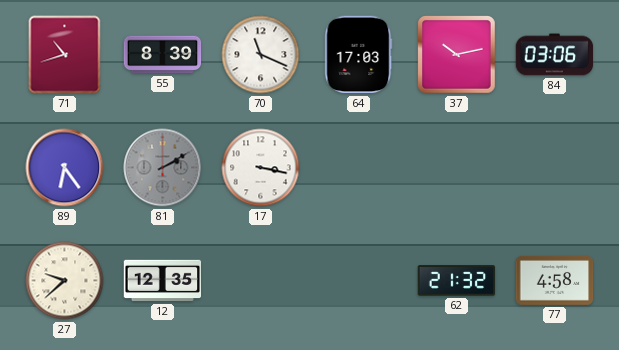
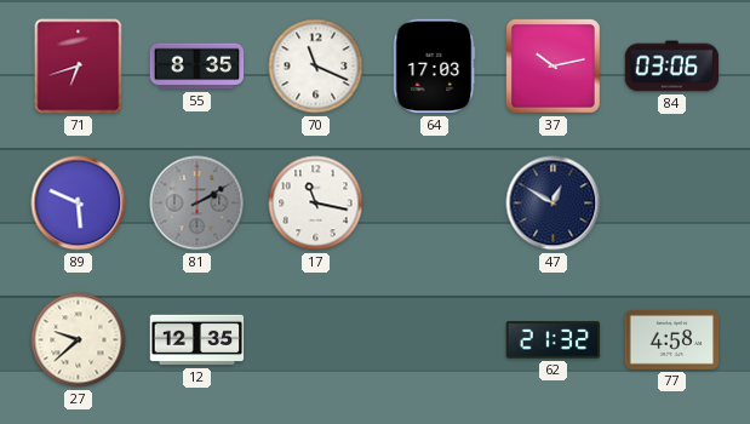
71: 10:42 -> 6:42 (79, 67)
55: 8:39 -> 8:35 (197, 67)
89: 6:24 -> 5:49 (79, 204)
17: 3:17 -> 11:17 (316, 204)
47: none -> 12:50 (554, 204)
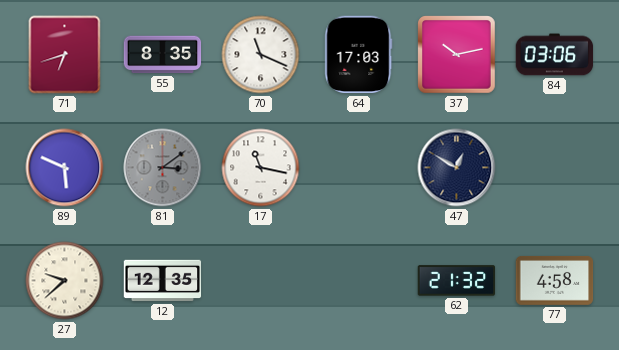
81: 2:10 -> 3:09 (163, 168)
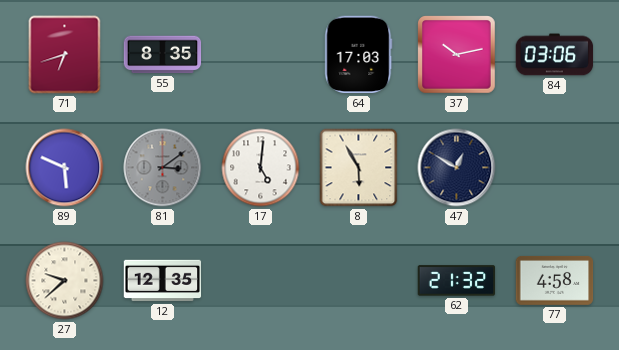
70: 11:19 -> none (261, 55)
17: 11:17 -> 5:01 (261, 168)
8: none -> 5:55 (359, 168)
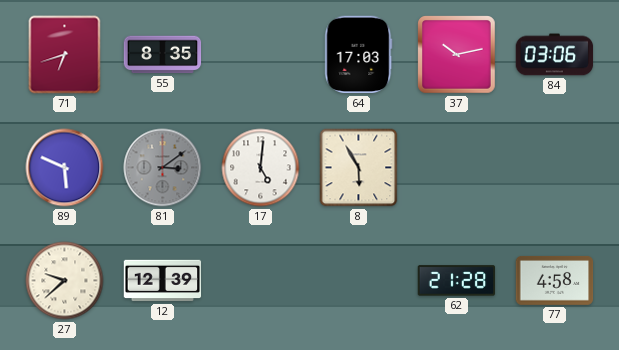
47: 12:50 -> none (457, 168)
12: 12:35 -> 12:39 (163, 281)
62: 21:32 -> 21:28 (457, 281)
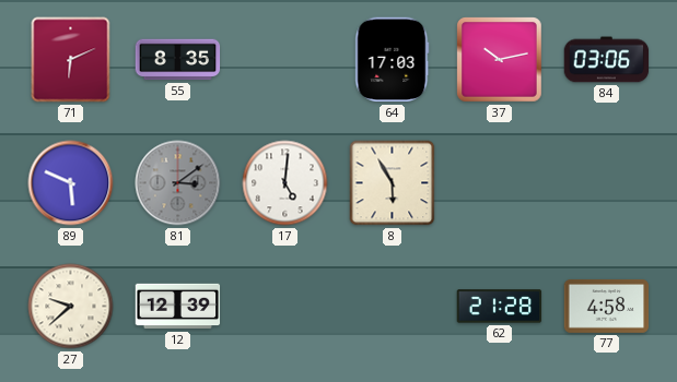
71: 6:42 -> 6:11 (71, 60)
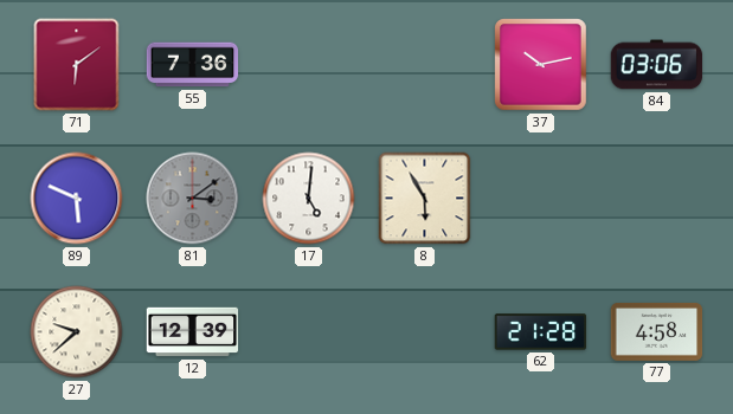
71: 6:11 -> 6:09 (77, 65)
55: 8:35 -> 7:36 (193, 65)
64: 17:03 -> none (393, 60)
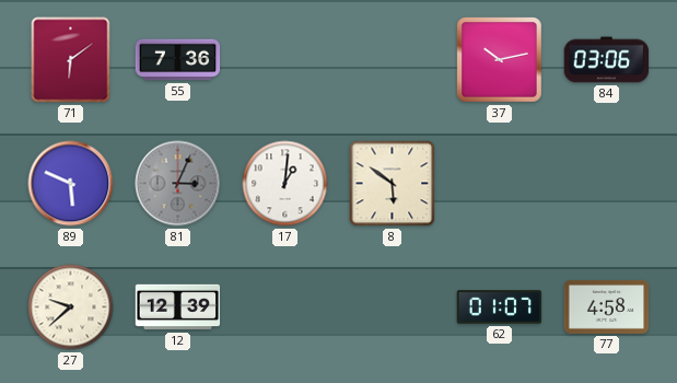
81: 3:09 -> 3:04 (178, 184)
17: 5:01 -> 1:01 (285, 184)
8: 5:55 -> 5:51 (393, 184)
62: 21:28 -> 01:07 (500, 307)
